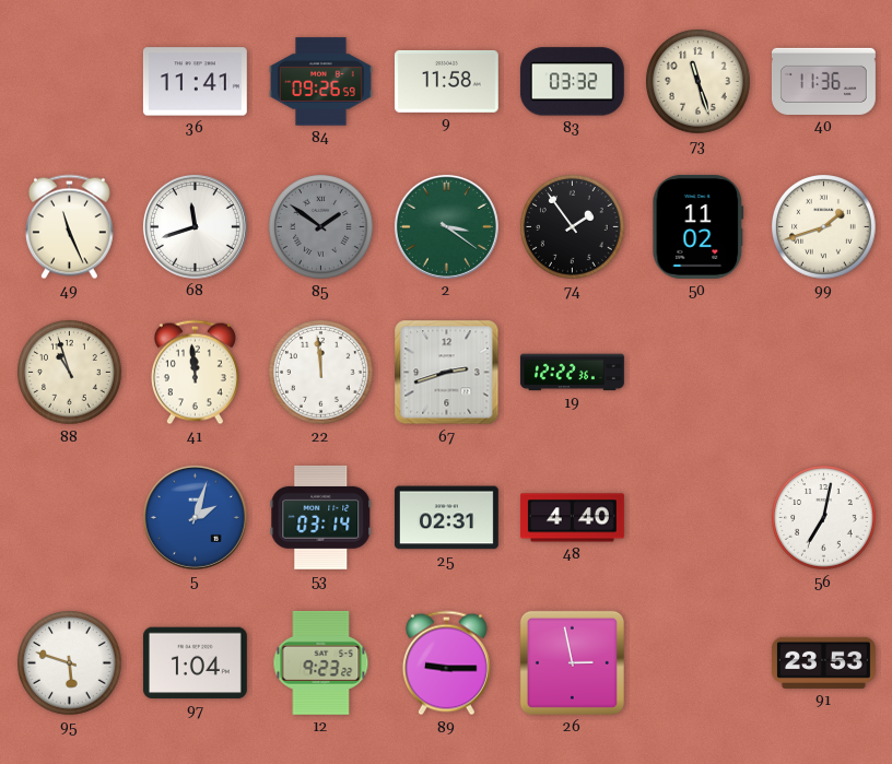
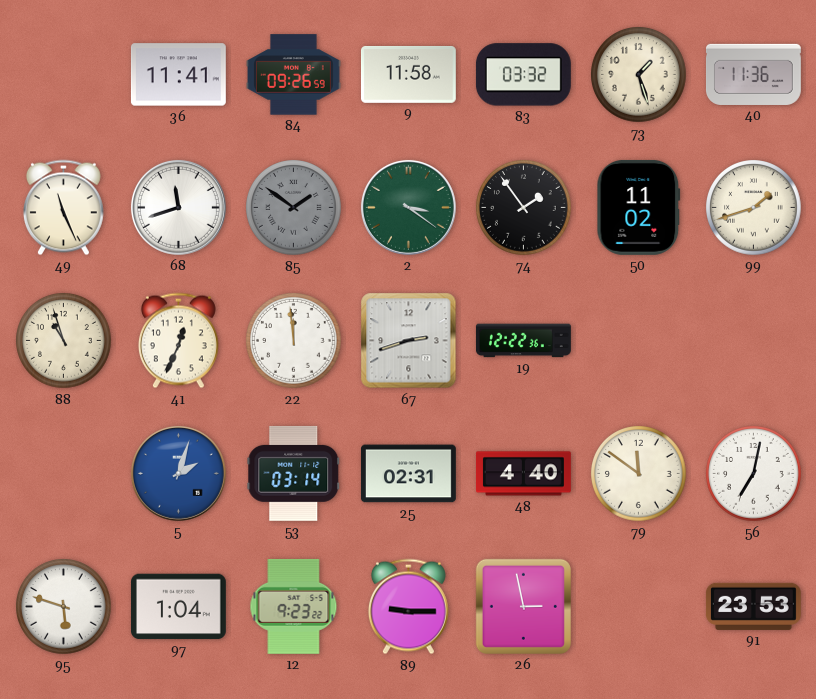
73: 11:27 -> 1:27 (639, 75)
41: 11:59 -> 12:34 (178, 341)
79: none -> 11:51 (639, 474)
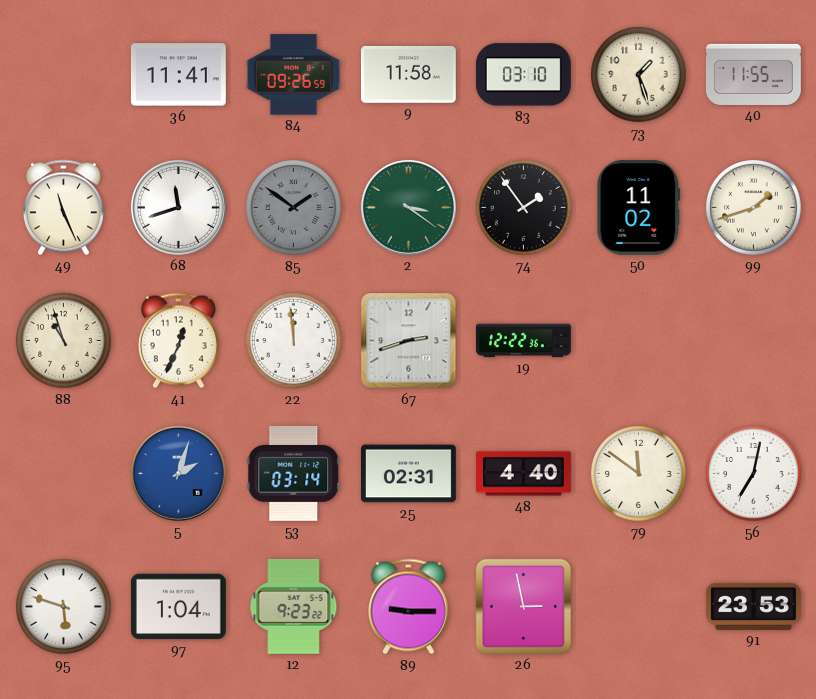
83: 03:32 -> 03:10 (523, 75)
40: 11:36 -> 11:55 (753, 74)
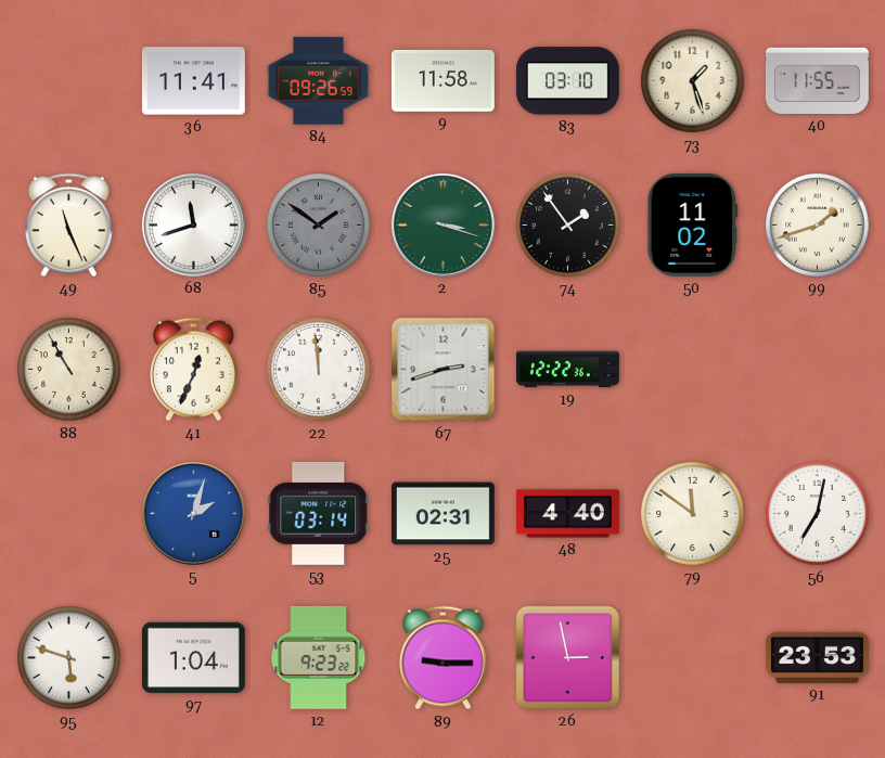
2: 3:21 -> 3:18 (442, 224)
88: 10:57 -> 10:55 (69, 370)
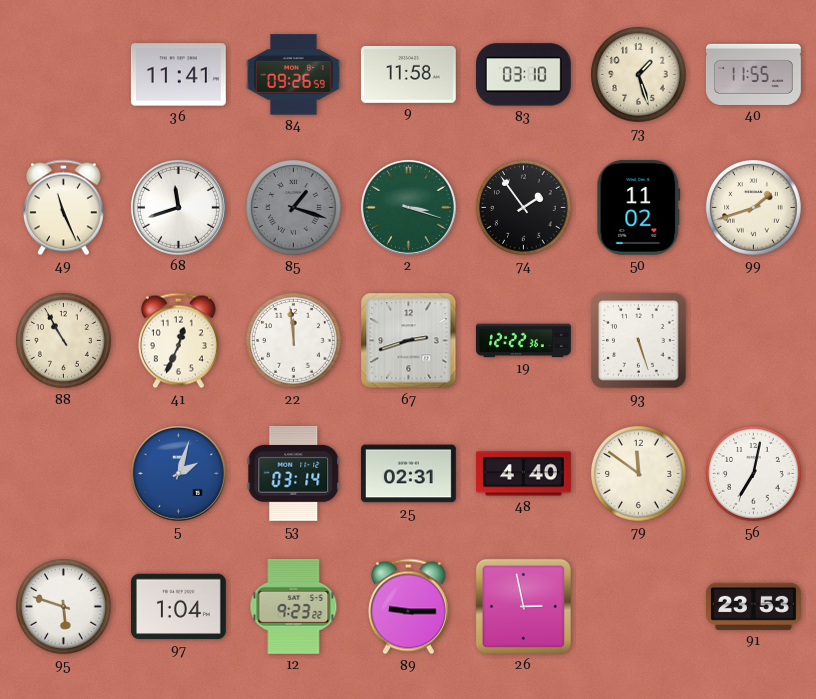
85: 1:51 -> 1:18 (294, 208)
93: none -> 5:27 (639, 341)
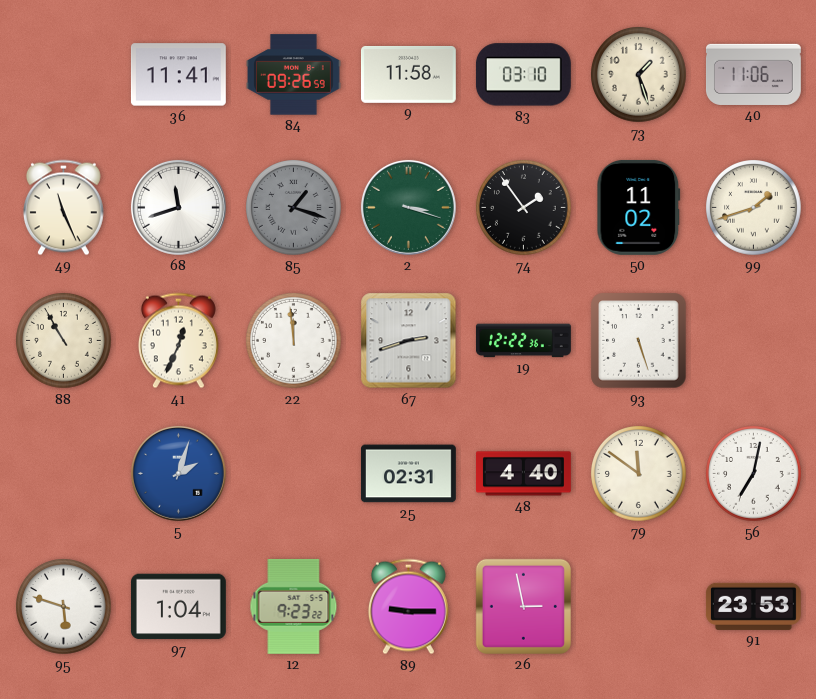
40: 11:55 -> 11:06 (753, 74)
53: 03:14 -> none (294, 473)
